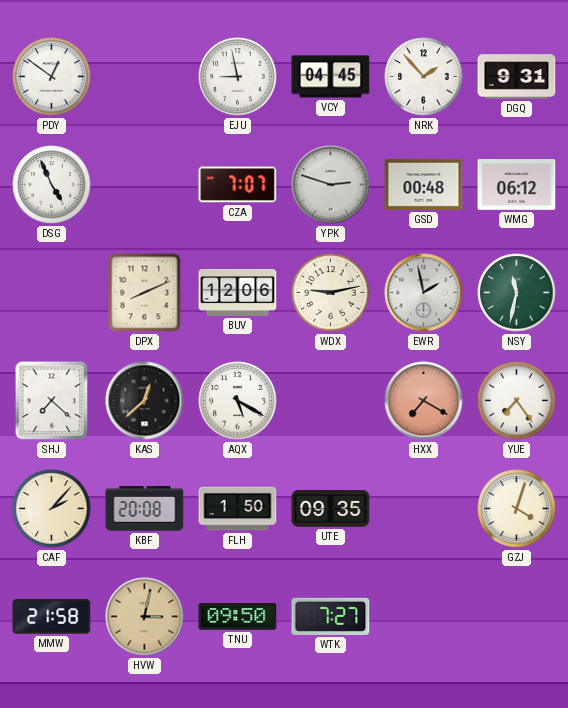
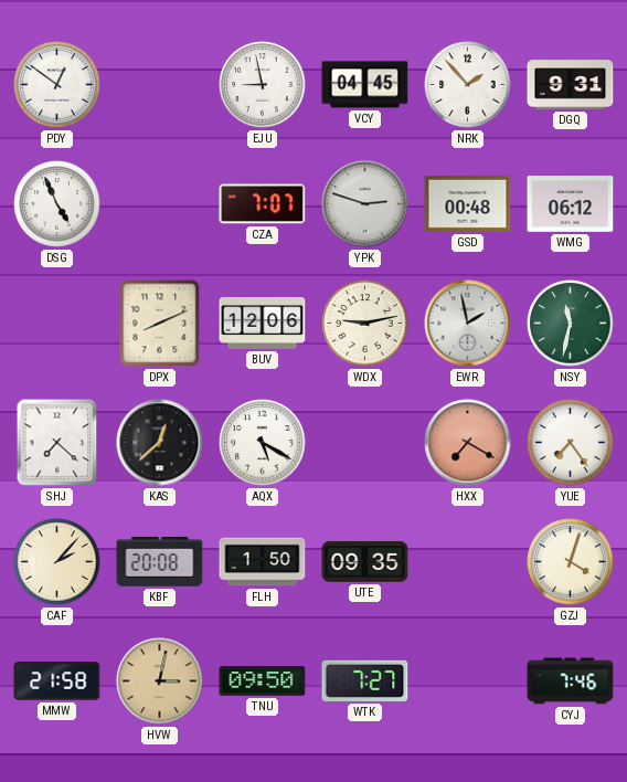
CYJ: none -> 7:46 (571, 681)
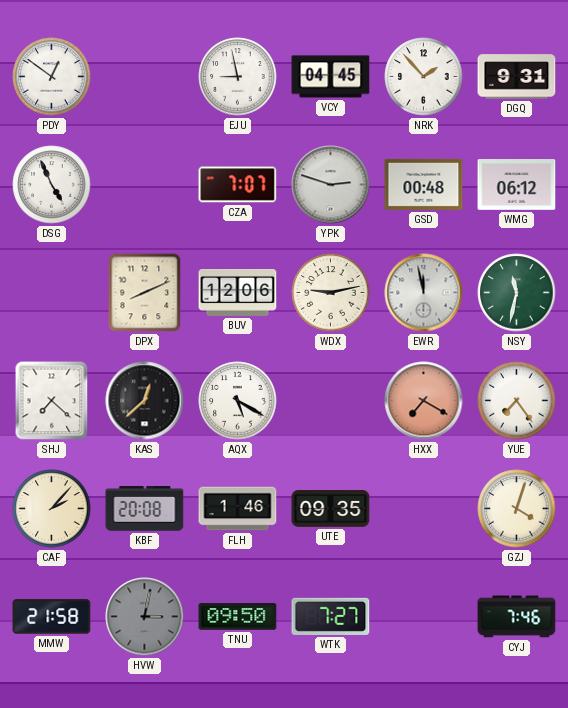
EWR: 1:58 -> 11:58 (424, 293)
FLH: 1:50 -> 1:46 (238, 509)
HVW dial: champagne -> grey (145, 617)
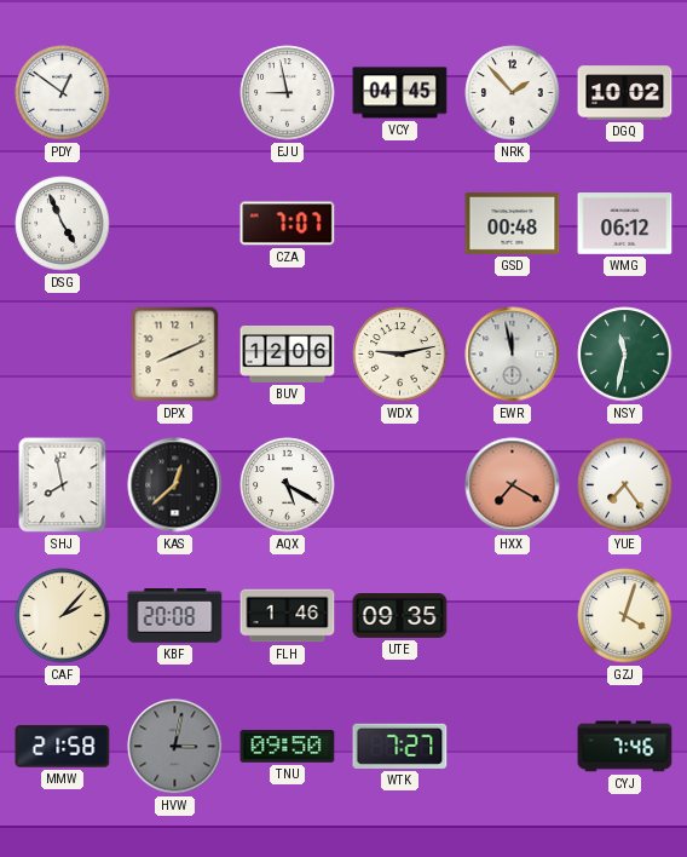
DGQ: 9:31 -> 10:02 (625, 93)
YPK: 2:48 -> none (331, 185)
SHJ: 7:22 -> 7:58 (63, 485)
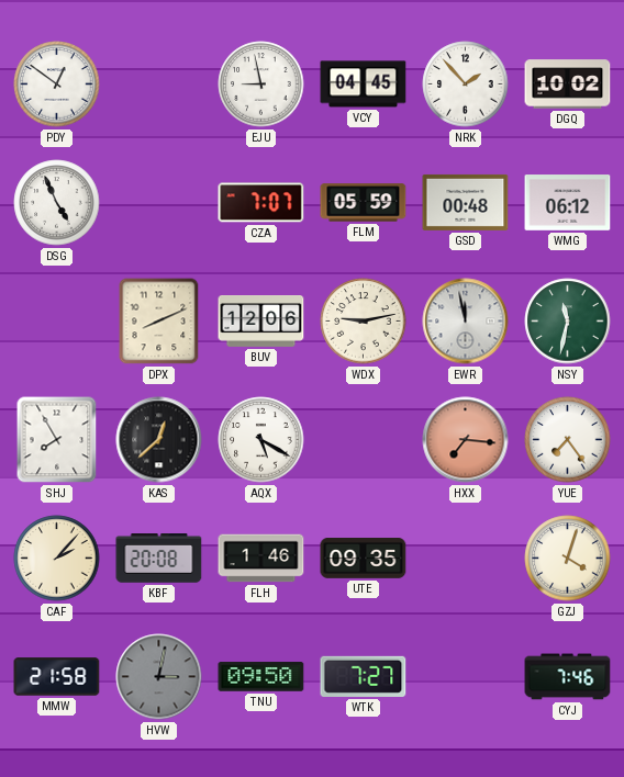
FLM: none -> 05:59 (364, 203)
SHJ: 7:58 -> 7:55 (57, 440)
HXX: 7:20 -> 7:16 (466, 440)
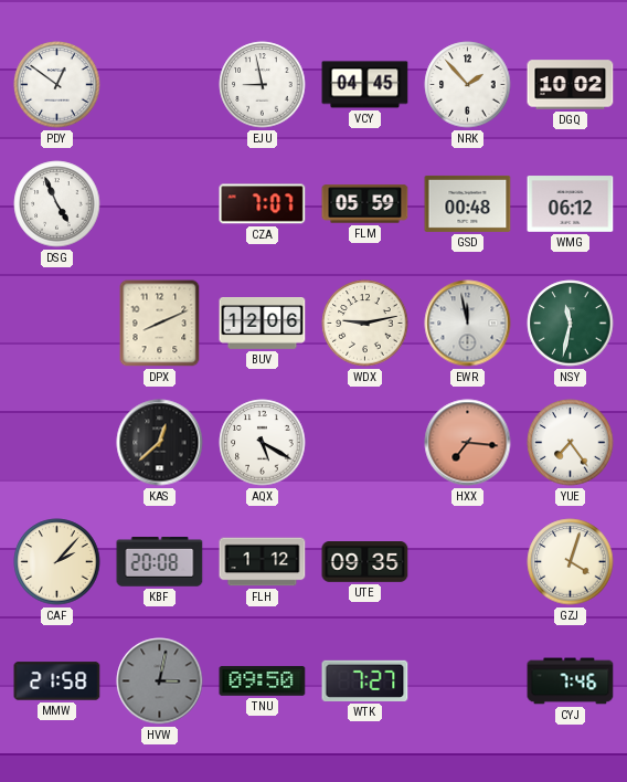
SHJ: 7:55 -> none (57, 440)
FLH: 1:46 -> 1:12 (263, 562)
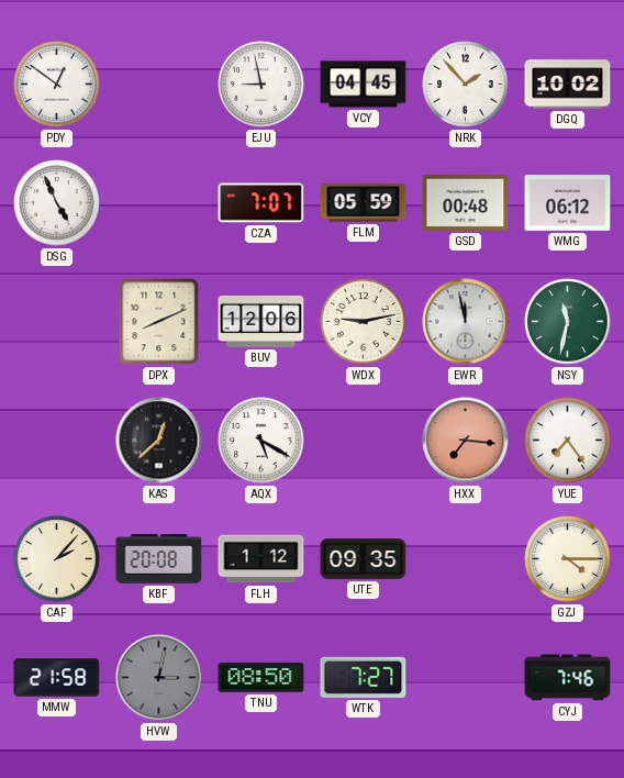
GZJ: 4:03 -> 4:15 (568, 559)
TNU: 09:50 -> 08:50 (261, 678)
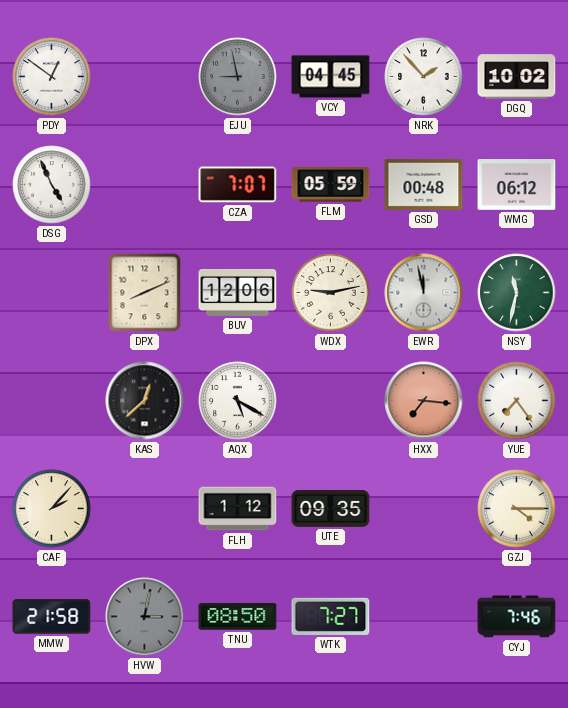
EJU dial: white -> grey (238, 77)
KBF: 20:08 -> none (159, 559)
